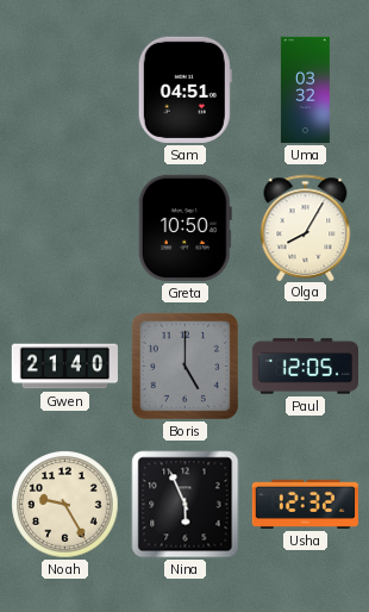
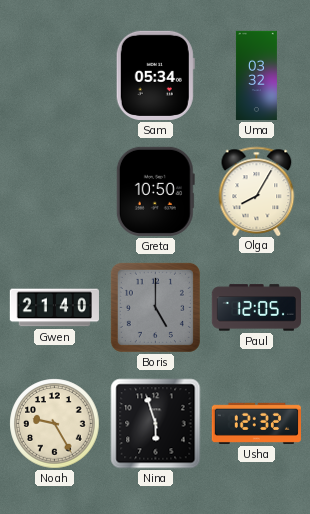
Sam: 04:51 -> 05:34 (155, 75)
Nina: 5:56 -> 5:57 (156, 424)
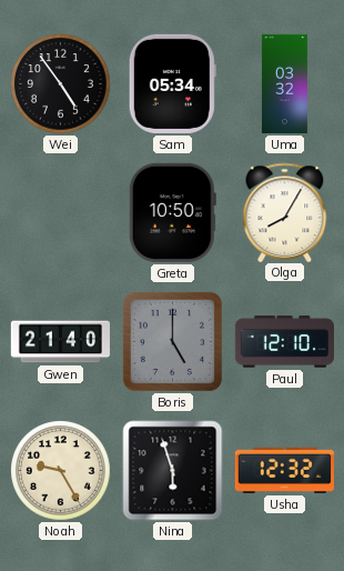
Wei: none -> 4:54 (61, 84)
Paul: 12:05 -> 12:10 (284, 342)
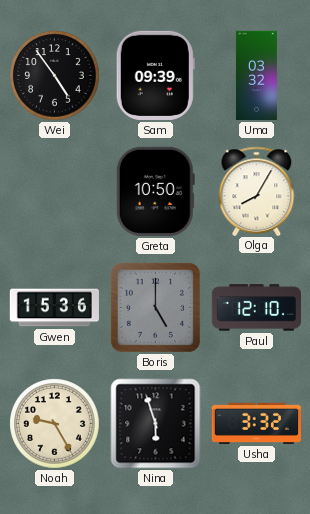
Sam: 05:34 -> 09:39 (155, 75)
Gwen: 21:40 -> 15:36 (54, 308)
Usha: 12:32 -> 3:32 (256, 423)
